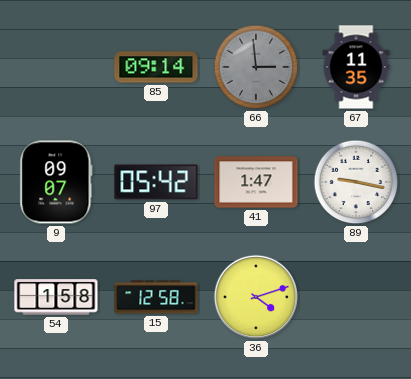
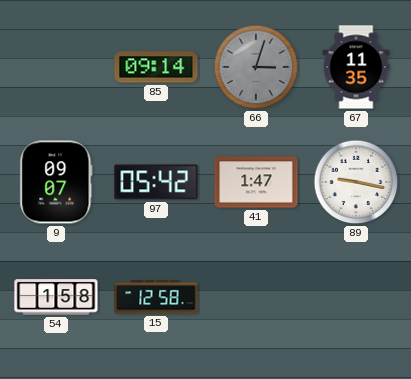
66: 2:59 -> 3:03 (256, 67)
36: 4:12 -> none (256, 297)
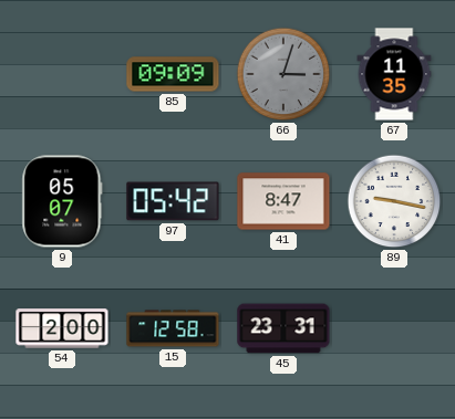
85: 09:14 -> 09:09 (173, 74)
9: 09:07 -> 05:07 (62, 201)
41: 1:47 -> 8:47 (283, 201)
54: 1:58 -> 2:00 (62, 328)
45: none -> 23:31 (283, 328)
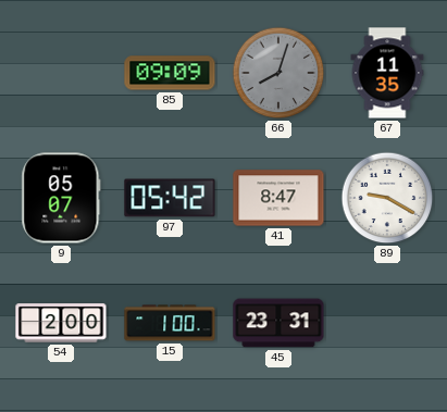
66: 3:03 -> 8:03 (278, 73)
89: 9:17 -> 9:20 (387, 198)
15: 12:58 -> 1:00 (170, 323)
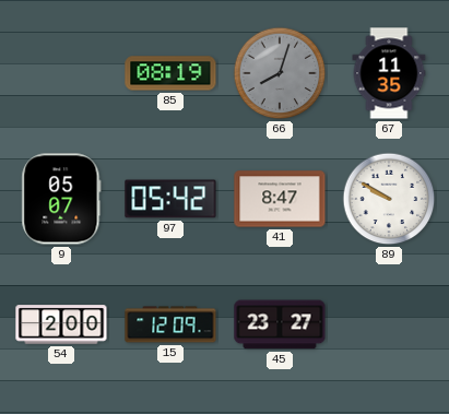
85: 09:09 -> 08:19 (170, 73)
89: 9:20 -> 9:50 (389, 199)
15: 1:00 -> 12:09 (170, 324)
45: 23:31 -> 23:27 (280, 324)
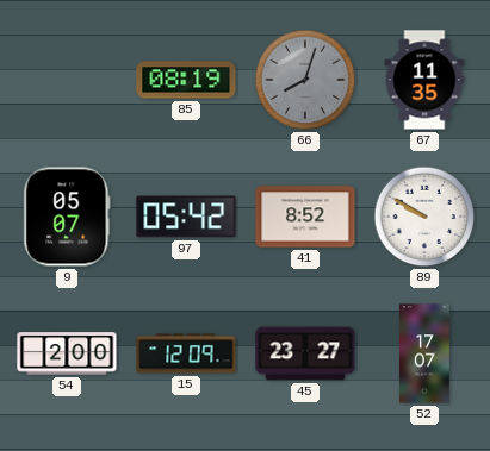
41: 8:47 -> 8:52 (305, 217)
52: none -> 17:07 (426, 353)
